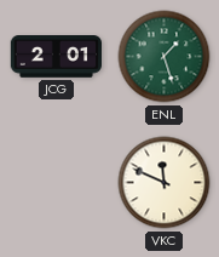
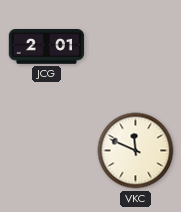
ENL: 1:27 -> none (165, 57)
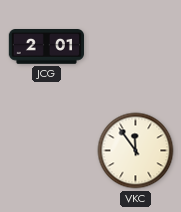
VKC: 11:49 -> 11:54 (136, 151)
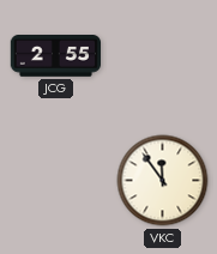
JCG: 2:01 -> 2:55 (55, 56)
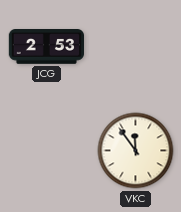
JCG: 2:55 -> 2:53 (46, 47)
